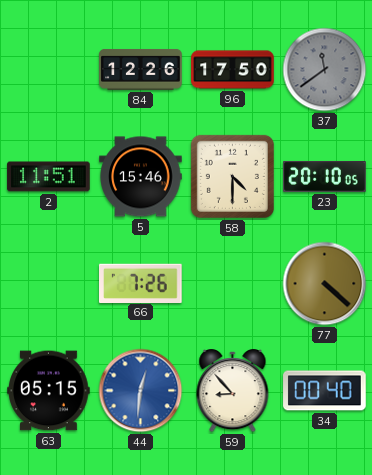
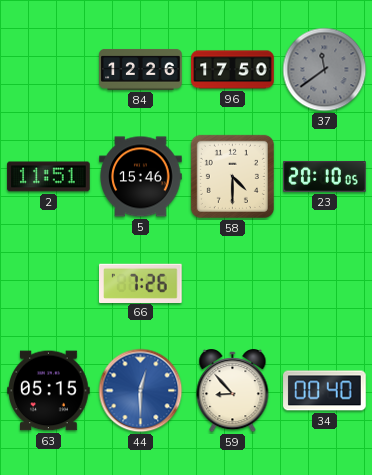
77: 4:22 -> none (325, 284)
44: 12:31 -> 12:30 (141, 391)
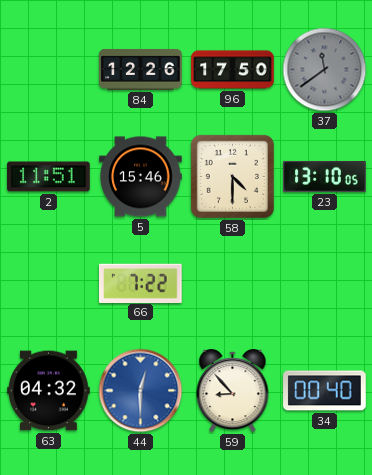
23: 20:10 -> 13:10 (325, 177)
66: 7:26 -> 7:22 (141, 283)
63: 05:15 -> 04:32 (49, 391)
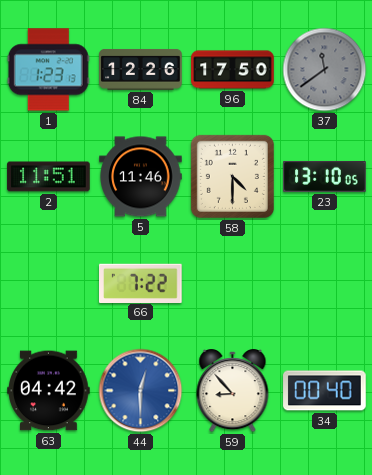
1: none -> 1:23 (48, 70)
5: 15:46 -> 11:46 (141, 177)
63: 04:32 -> 04:42 (49, 391)
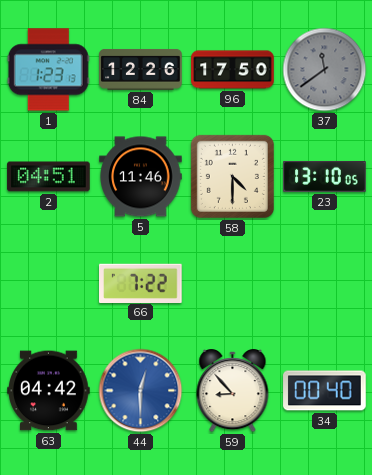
2: 11:51 -> 04:51 (49, 177)
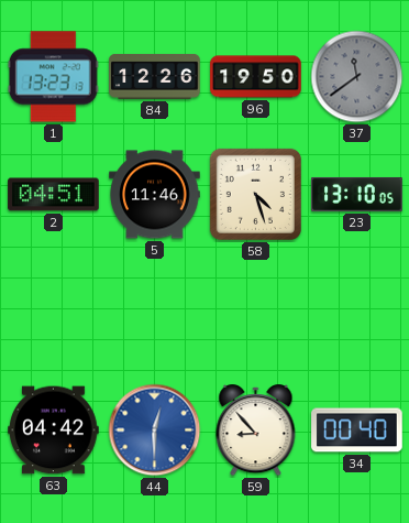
1: 1:23 -> 13:23 (53, 77)
96: 17:50 -> 19:50 (256, 77)
58: 4:30 -> 4:27 (255, 194)
66: 7:22 -> none (141, 283)
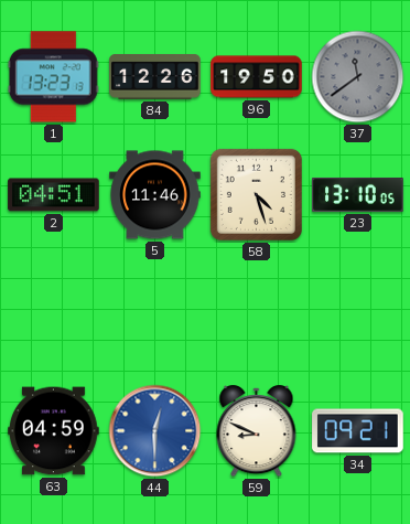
63: 04:42 -> 04:59 (54, 431)
59: 8:53 -> 8:49 (257, 432)
34: 00:40 -> 09:21 (358, 431)
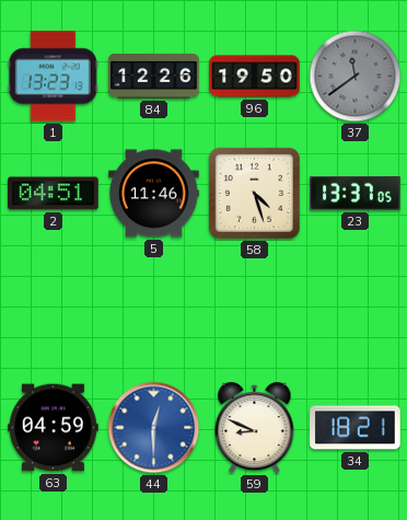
23: 13:10 -> 13:37 (356, 194)
34: 09:21 -> 18:21 (356, 428)
